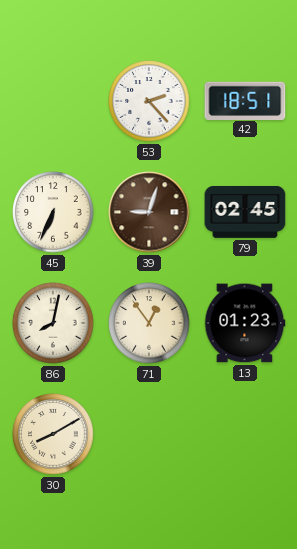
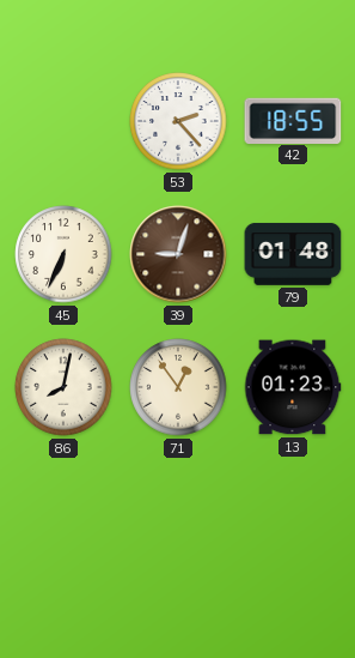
42: 18:51 -> 18:55 (293, 120)
79: 02:45 -> 01:48 (293, 254)
30: 8:10 -> none (53, 434)
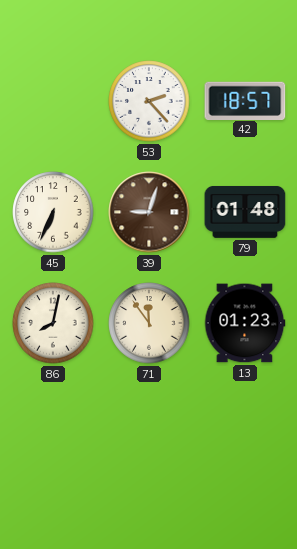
42: 18:55 -> 18:57 (245, 100)
71: 12:54 -> 11:54 (149, 323)
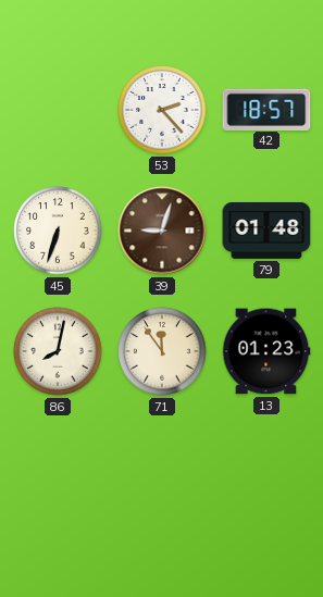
45: 6:34 -> 6:33 (58, 231)
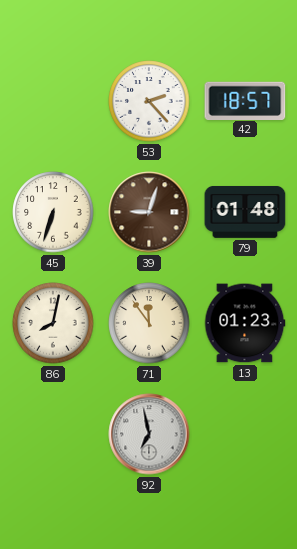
92: none -> 6:58 (149, 434)
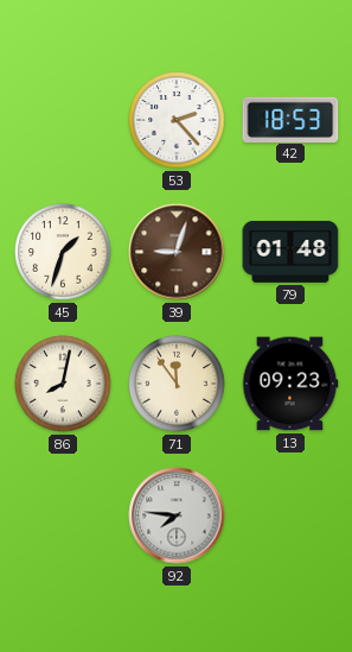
42: 18:57 -> 18:53 (290, 119)
45: 6:33 -> 1:33 (63, 252)
13: 01:23 -> 09:23 (290, 384)
92: 6:58 -> 7:46 (177, 515)
